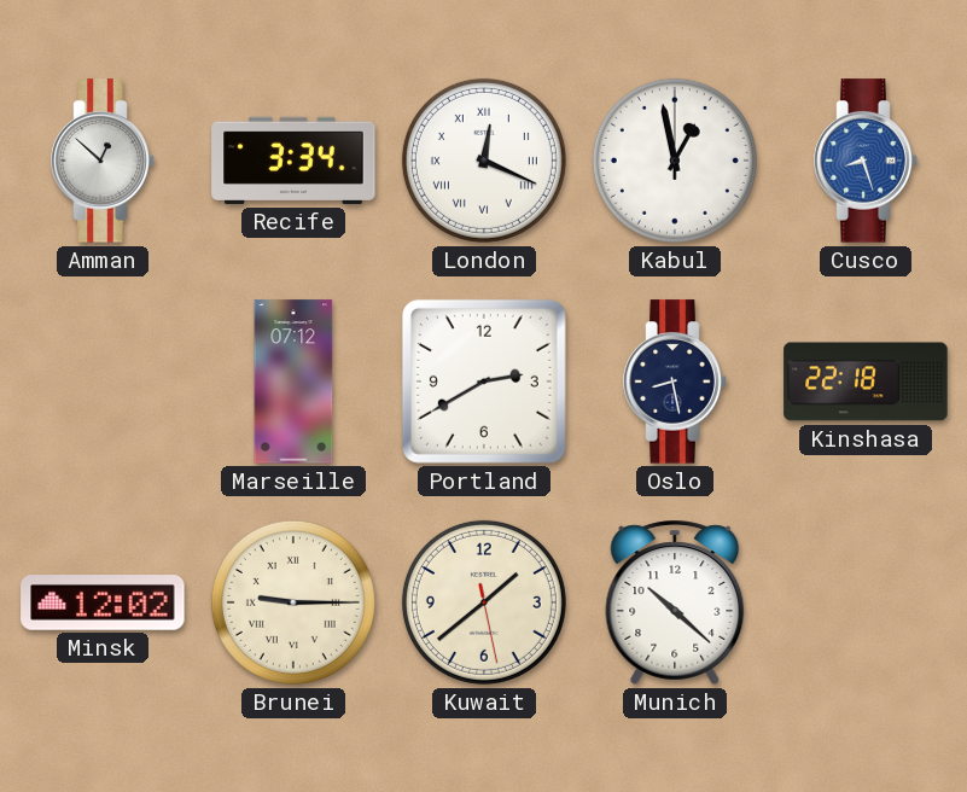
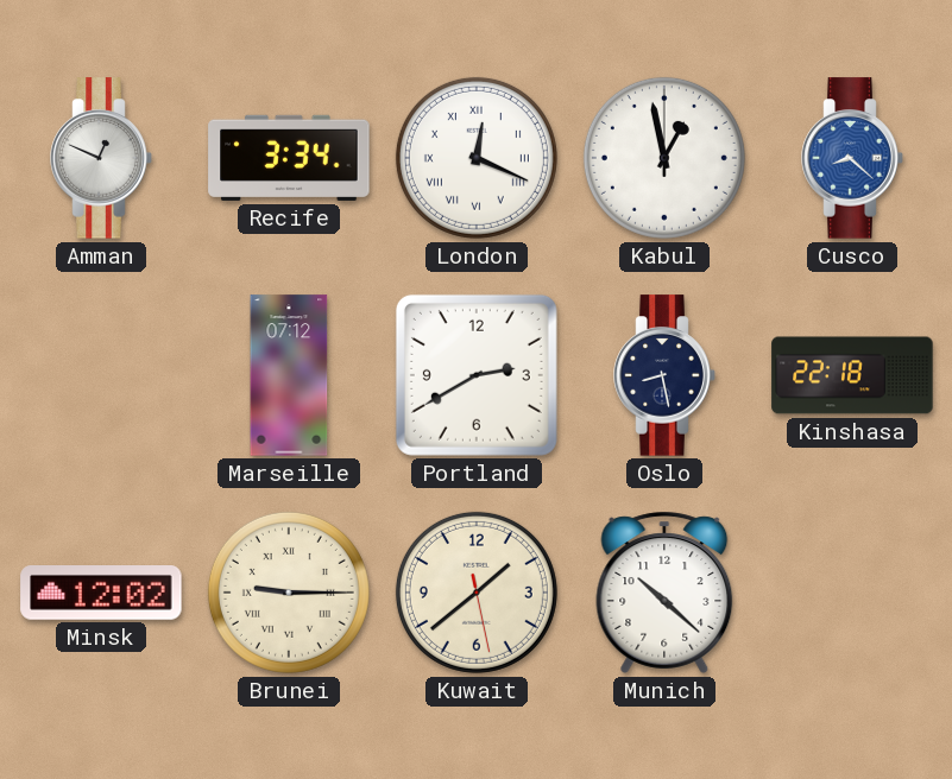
Amman: 12:52 -> 12:49 (101, 158)
Cusco: 8:27 -> 8:22 (852, 158)
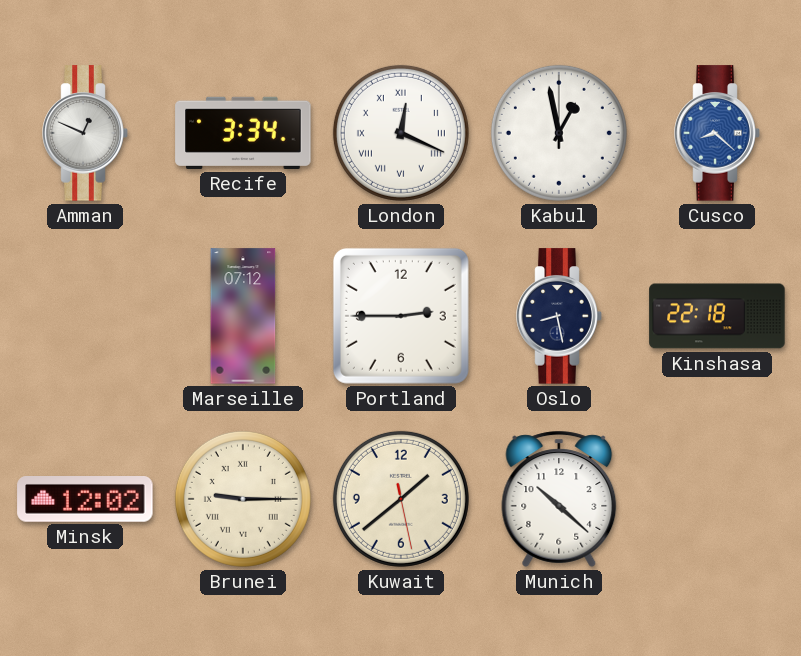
Portland: 2:40 -> 2:45 (401, 316)
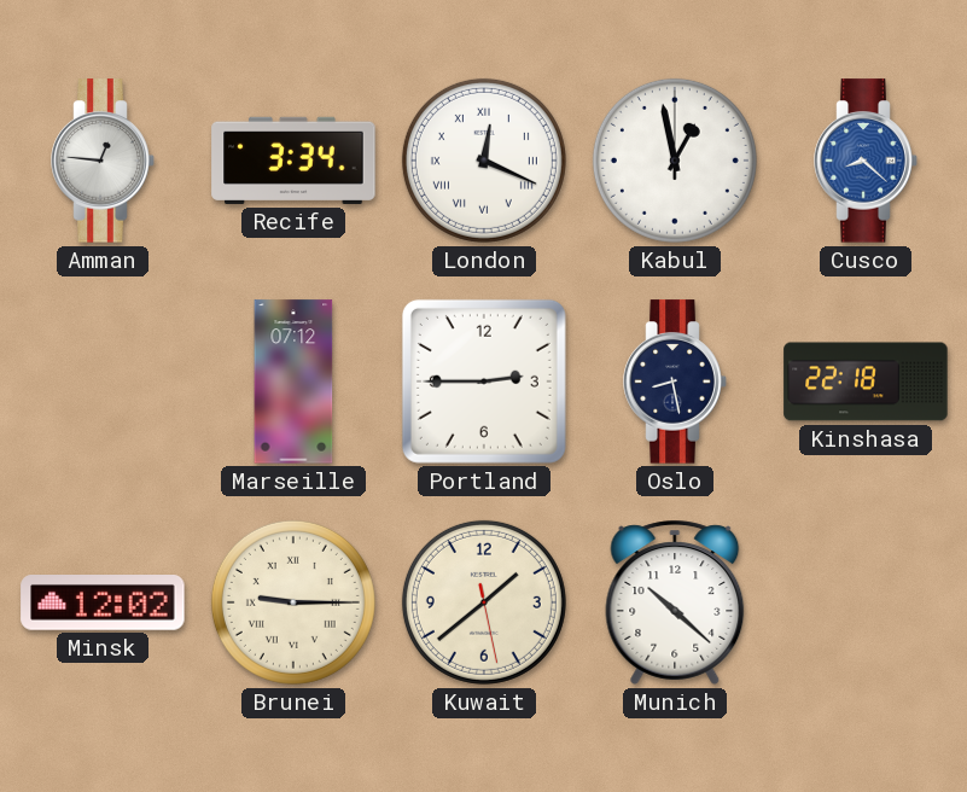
Amman: 12:49 -> 12:46 (103, 161)
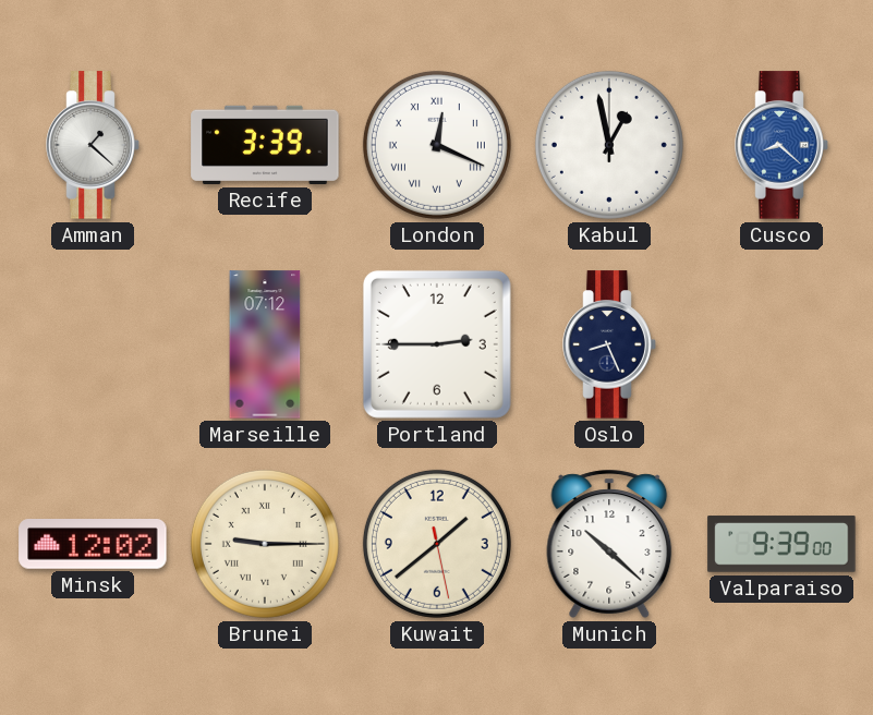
Amman: 12:46 -> 1:22 (93, 145)
Recife: 3:34 -> 3:39 (265, 145)
Oslo: 8:28 -> 8:26 (609, 344)
Kinshasa: 22:18 -> none (866, 382)
Valparaiso: none -> 9:39 (781, 544)
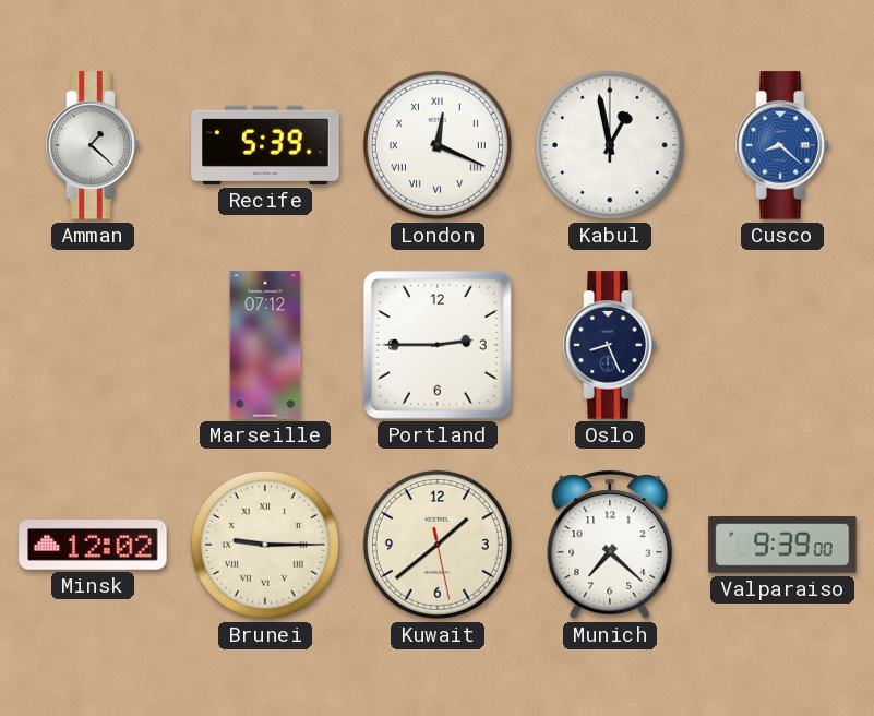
Recife: 3:39 -> 5:39 (265, 145)
Munich: 10:22 -> 7:22 (610, 545)
